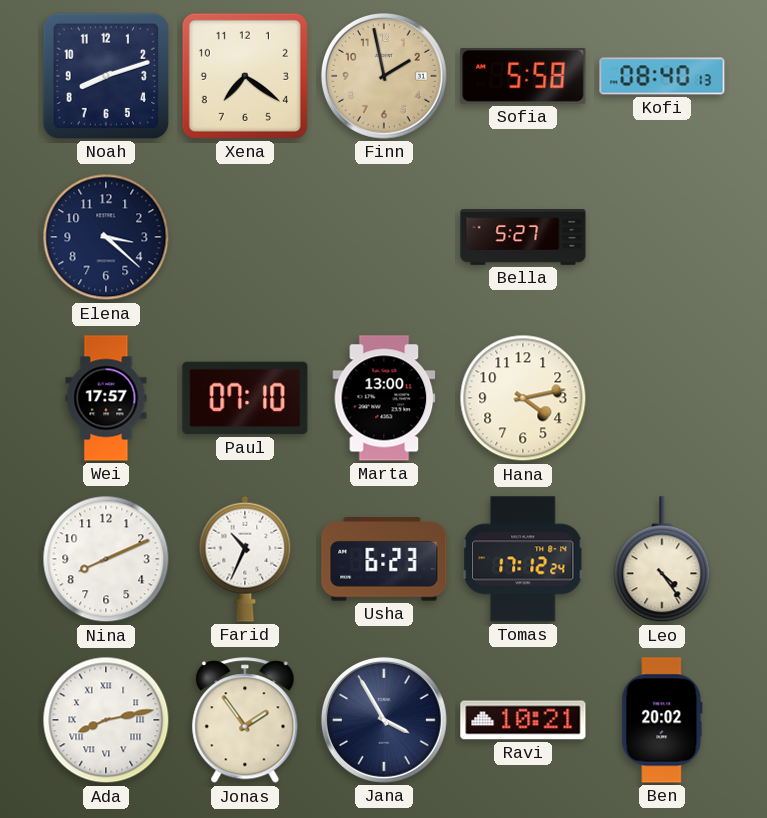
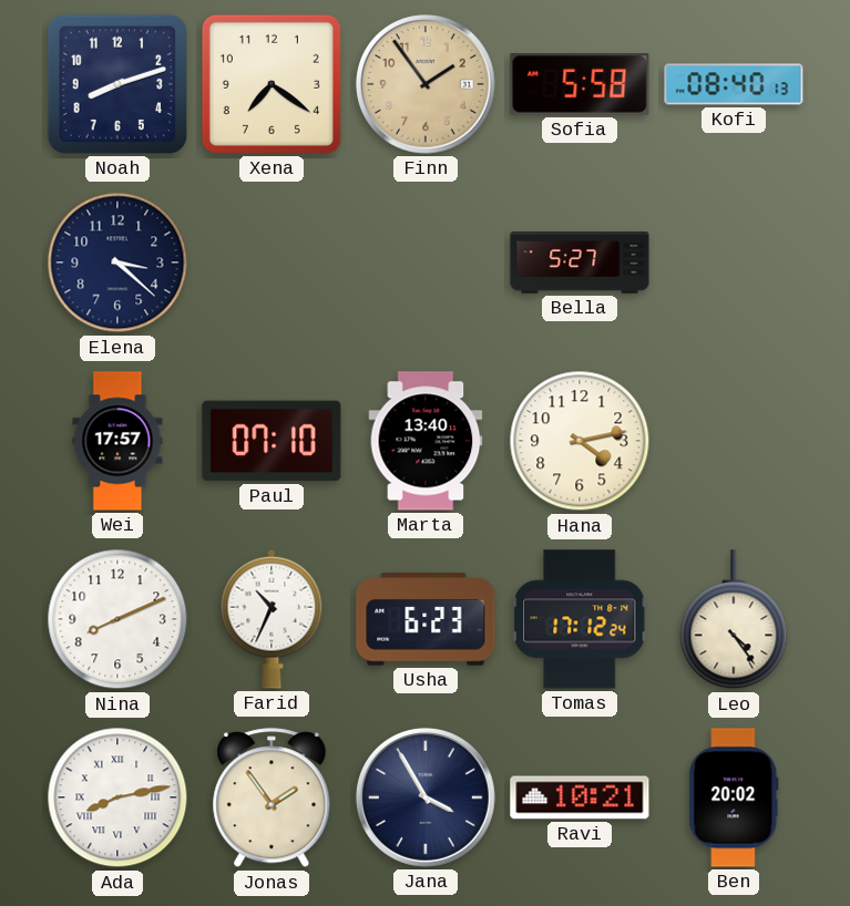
Finn: 1:58 -> 1:54 (426, 84)
Marta: 13:00 -> 13:40 (426, 441)
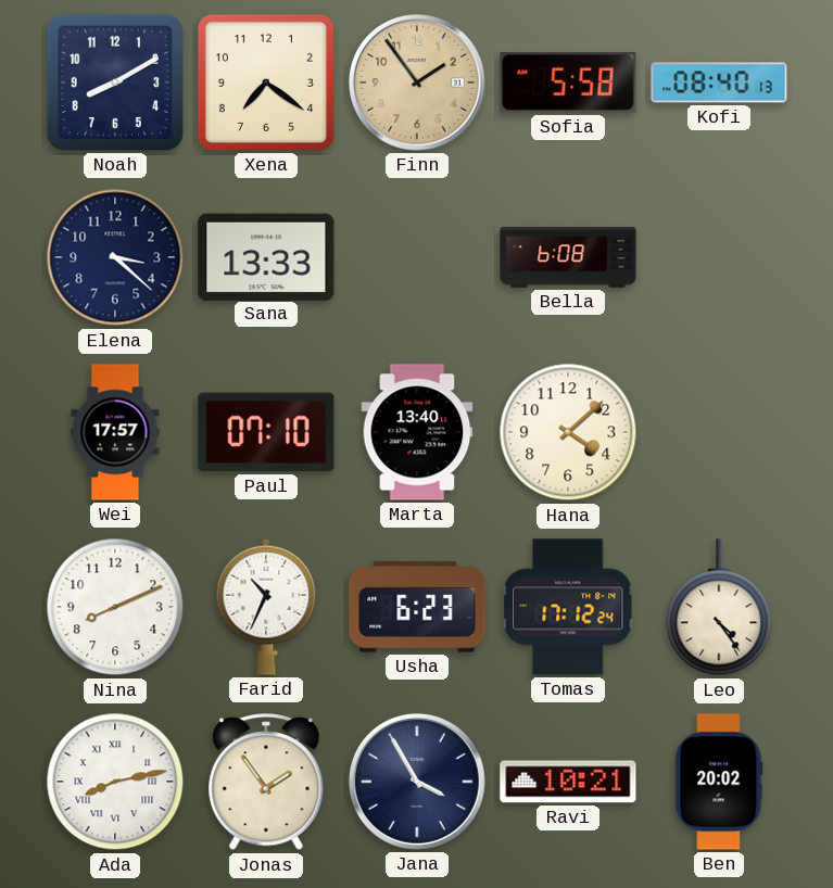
Noah: 8:12 -> 8:10 (115, 83)
Sana: none -> 13:33 (266, 256)
Bella: 5:27 -> 6:08 (568, 257)
Hana: 4:13 -> 4:08 (568, 432)
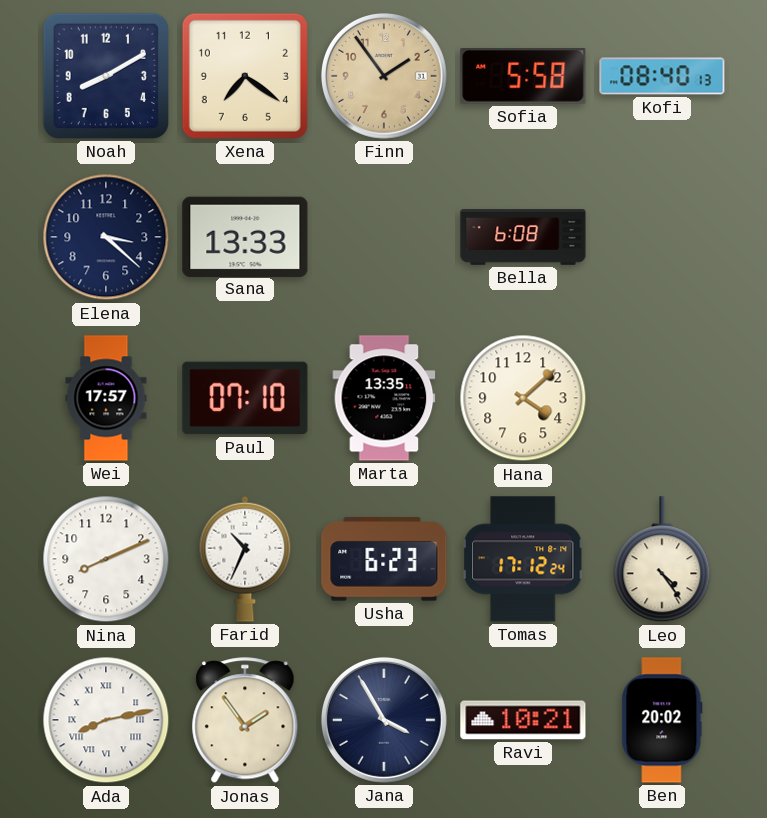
Marta: 13:40 -> 13:35 (384, 398)
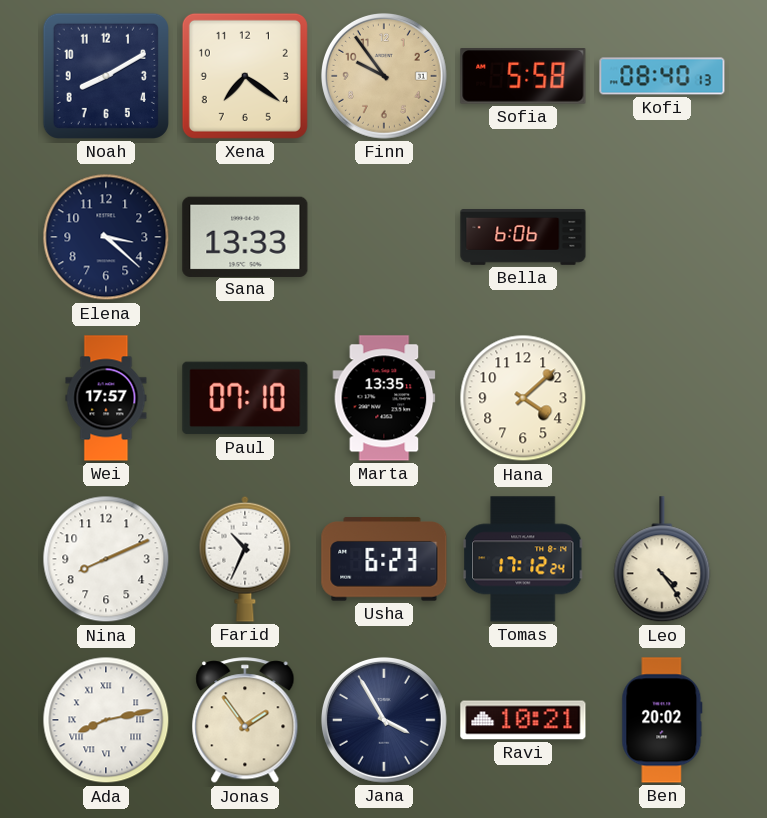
Finn: 1:54 -> 9:54 (384, 76)
Bella: 6:08 -> 6:06 (523, 237)
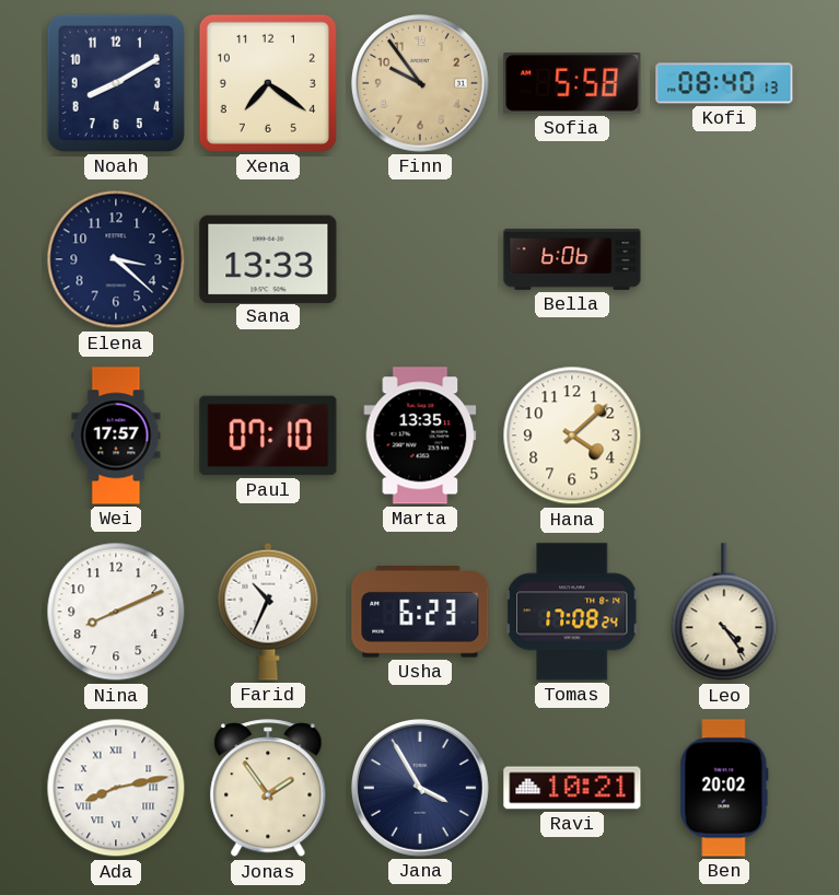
Tomas: 17:12 -> 17:08 (572, 612)
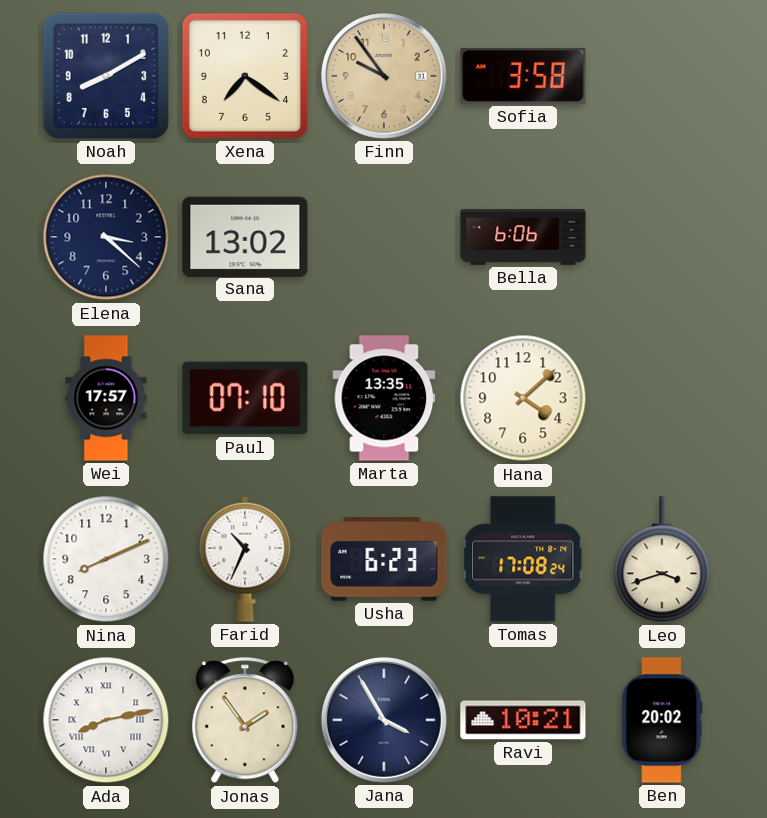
Sofia: 5:58 -> 3:58 (523, 76)
Kofi: 08:40 -> none (724, 83)
Sana: 13:33 -> 13:02 (245, 236)
Leo: 4:24 -> 3:42 (662, 560)
